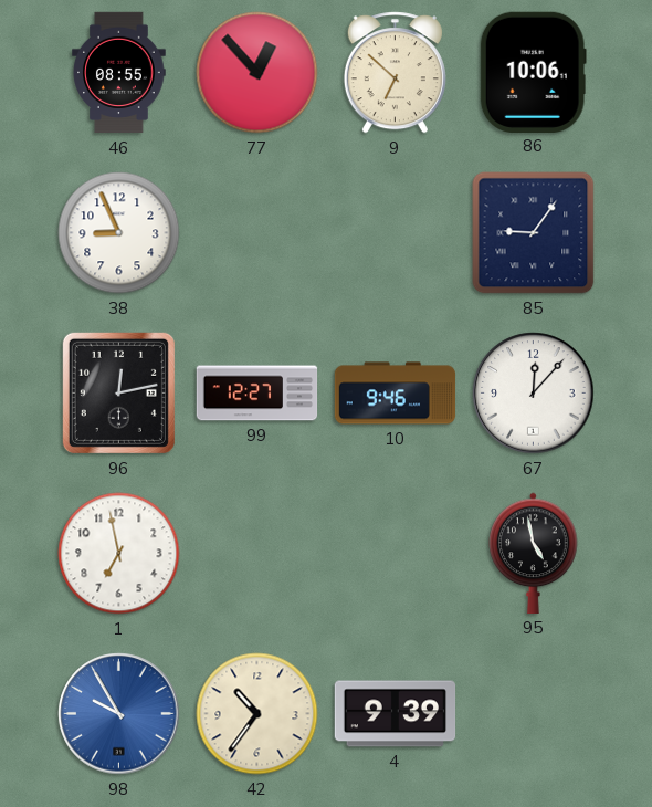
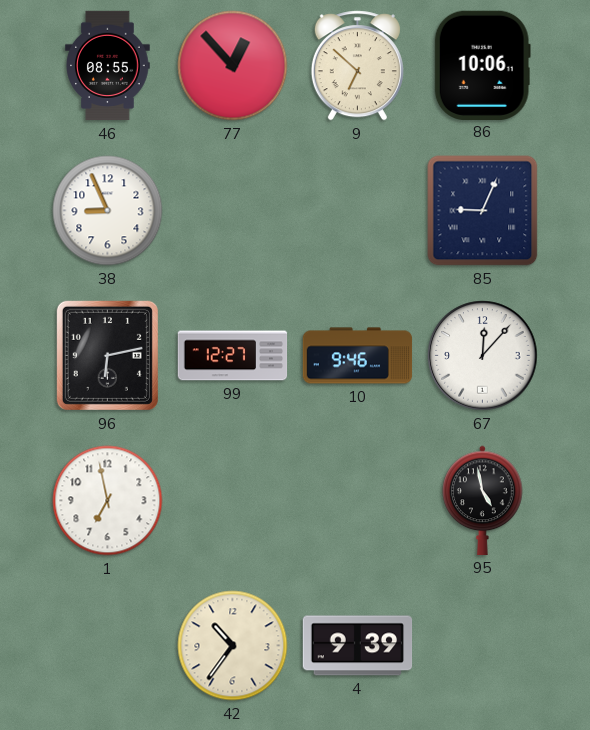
85: 9:06 -> 9:04 (483, 211)
96: 12:13 -> 6:13 (107, 355)
98: 9:55 -> none (119, 714)
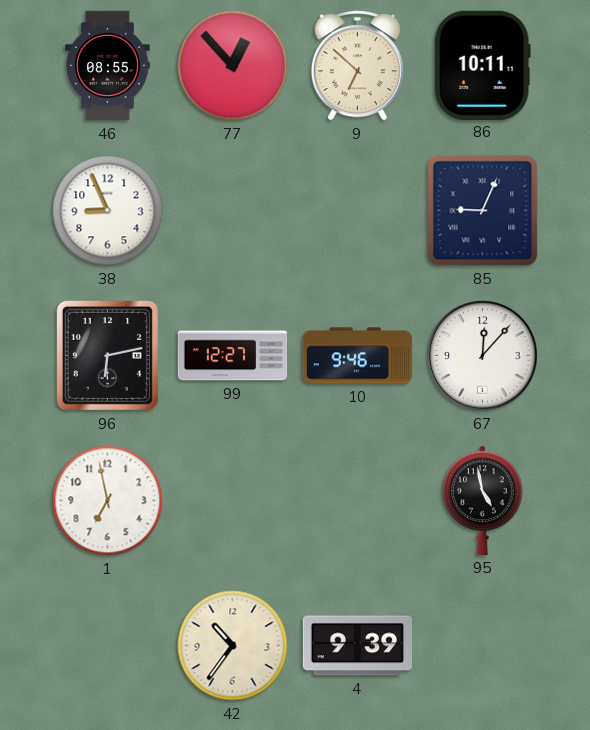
86: 10:06 -> 10:11 (482, 65)
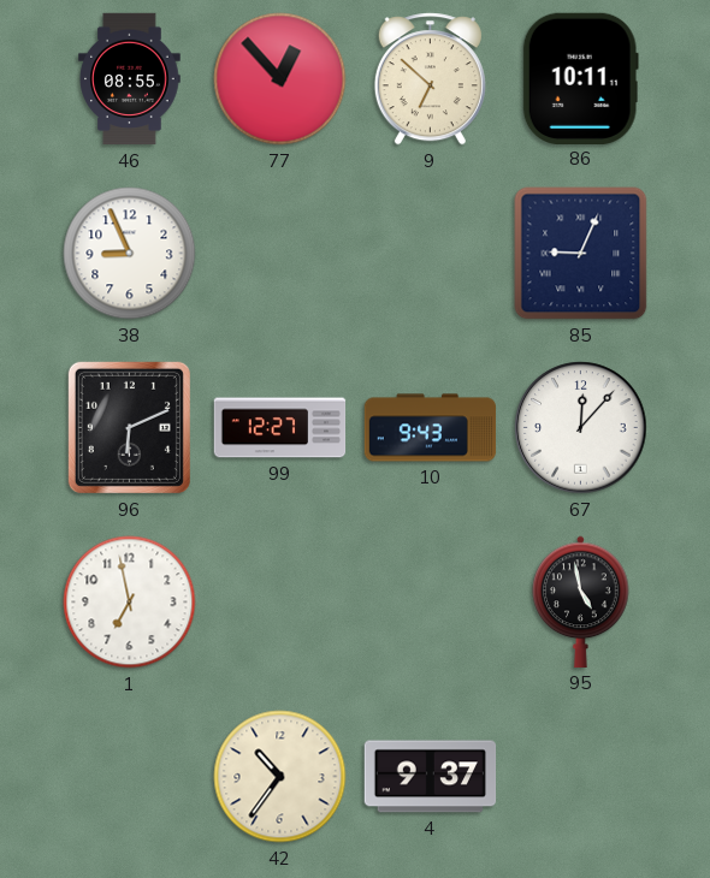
96: 6:13 -> 6:11 (129, 427)
10: 9:46 -> 9:43 (431, 428)
4: 9:39 -> 9:37 (431, 777)
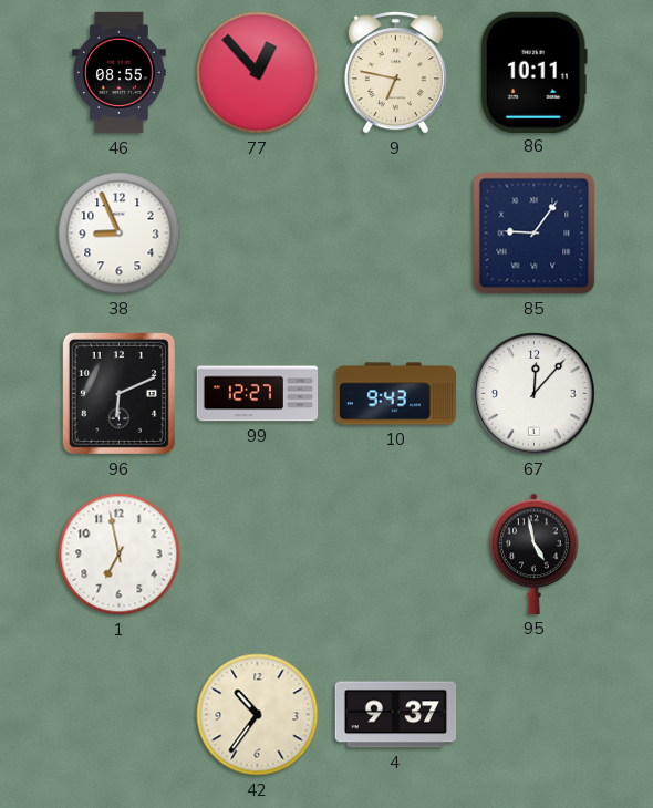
9: 6:52 -> 6:47 (395, 73)
85: 9:04 -> 9:06 (535, 234)
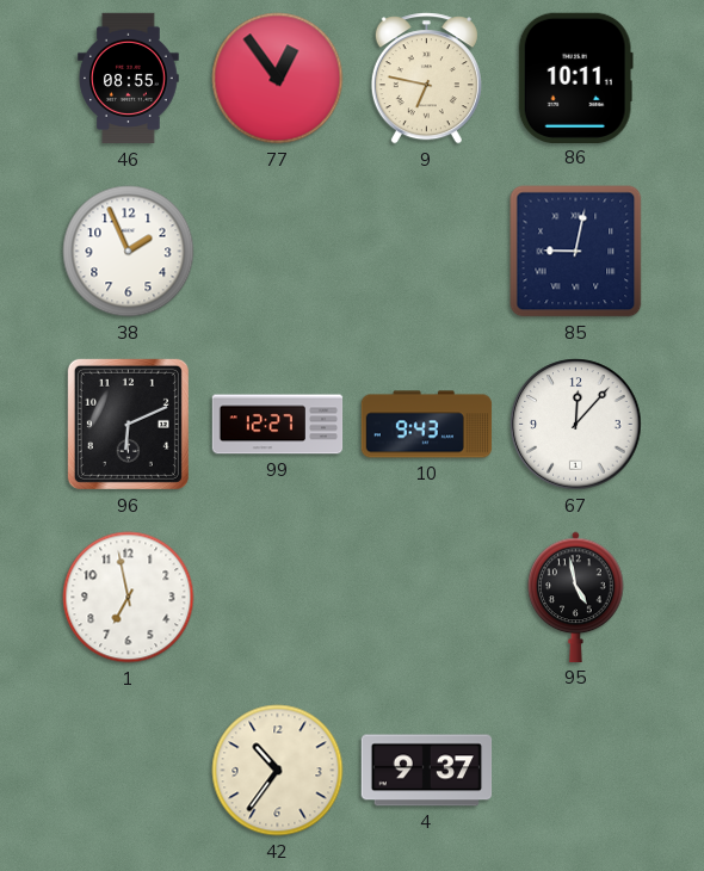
77: 12:53 -> 12:54 (278, 79)
38: 8:56 -> 1:56 (129, 252)
85: 9:06 -> 9:02 (576, 252)
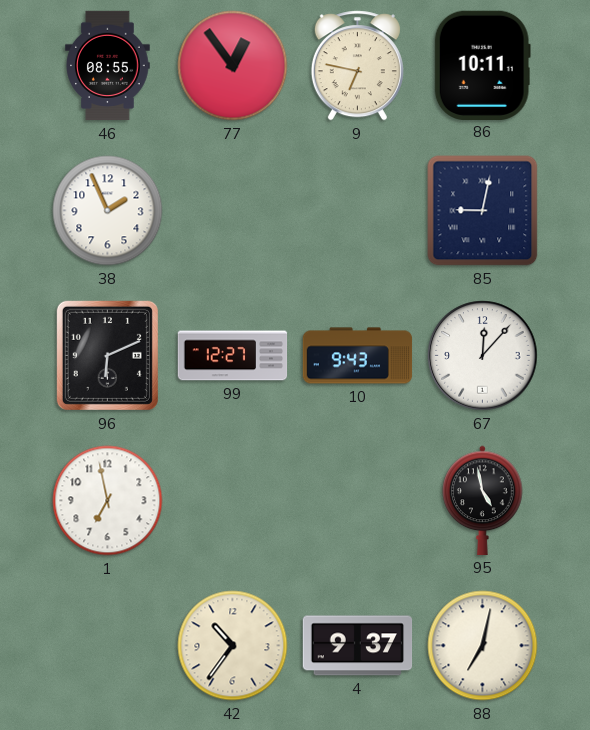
88: none -> 7:02 (483, 646)
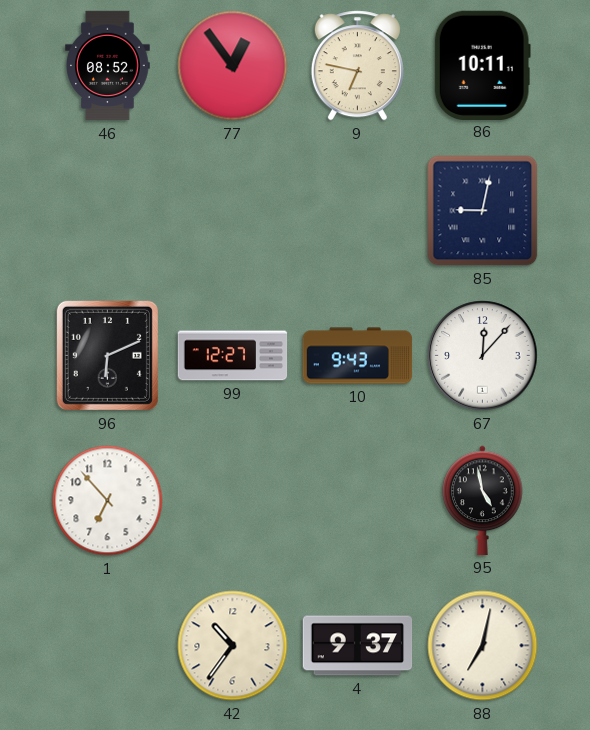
46: 08:55 -> 08:52 (108, 66)
38: 1:56 -> none (108, 211)
1: 6:58 -> 6:53 (108, 501)
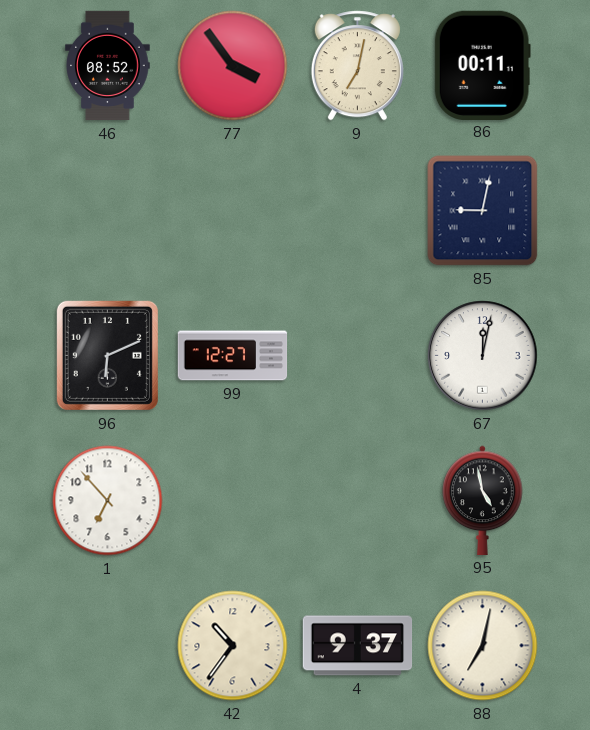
77: 12:54 -> 3:54 (233, 66)
9: 6:47 -> 7:02 (357, 66)
86: 10:11 -> 00:11 (482, 65)
10: 9:43 -> none (358, 356)
67: 12:07 -> 12:02 (483, 356)
